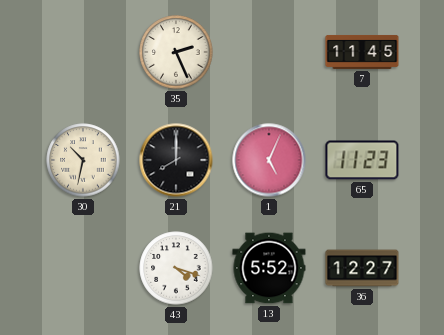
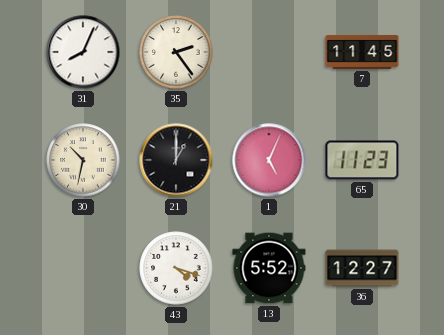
31: none -> 8:04 (83, 52)
35: 2:26 -> 2:24 (176, 52)
21: 8:00 -> 1:00 (176, 160)
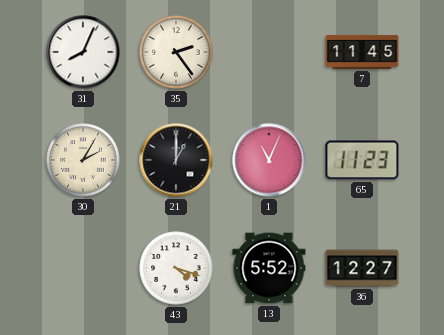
30: 10:32 -> 2:05 (83, 160)
1: 5:04 -> 11:04 (269, 160)
